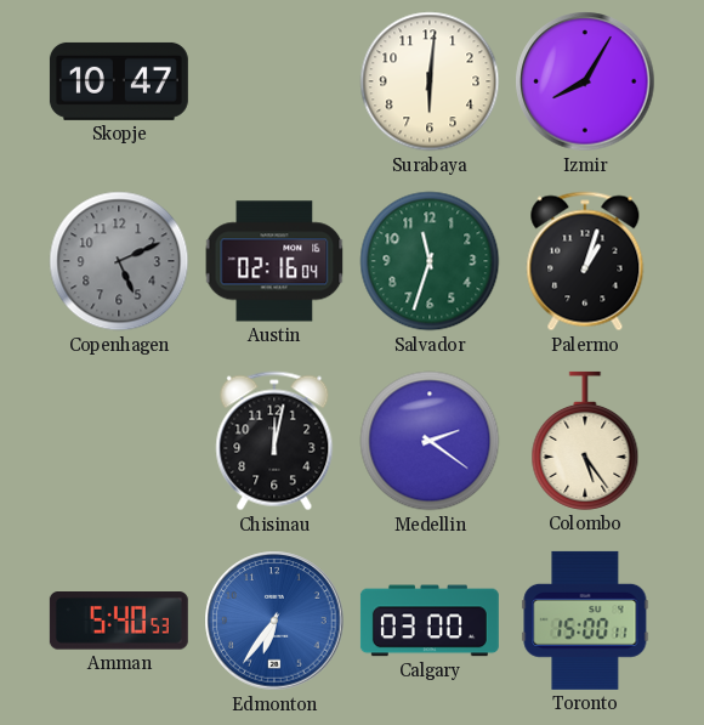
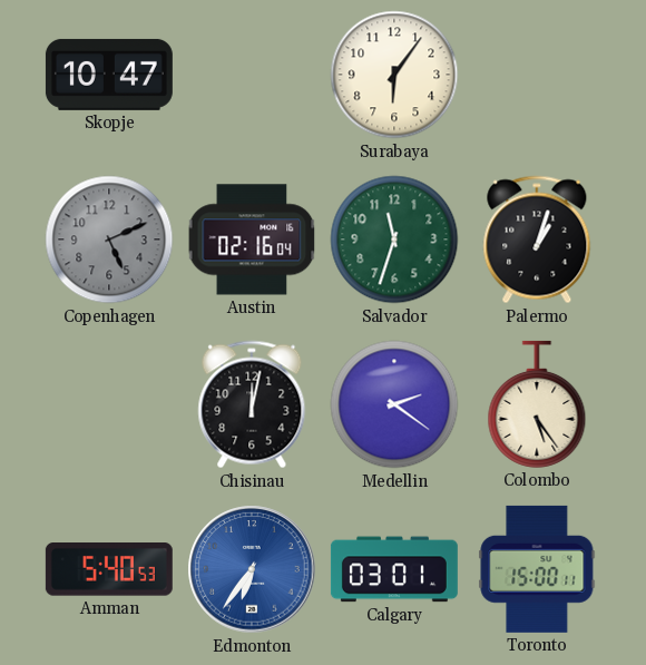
Surabaya: 6:01 -> 6:06 (394, 75)
Izmir: 8:05 -> none (585, 81)
Calgary: 03:00 -> 03:01 (394, 569)
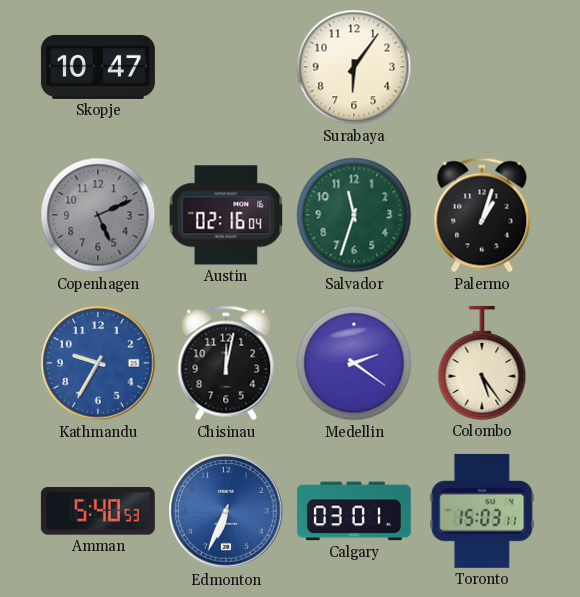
Kathmandu: none -> 9:35 (98, 363)
Edmonton: 6:36 -> 6:34 (226, 511)
Toronto: 15:00 -> 15:03 (482, 511)
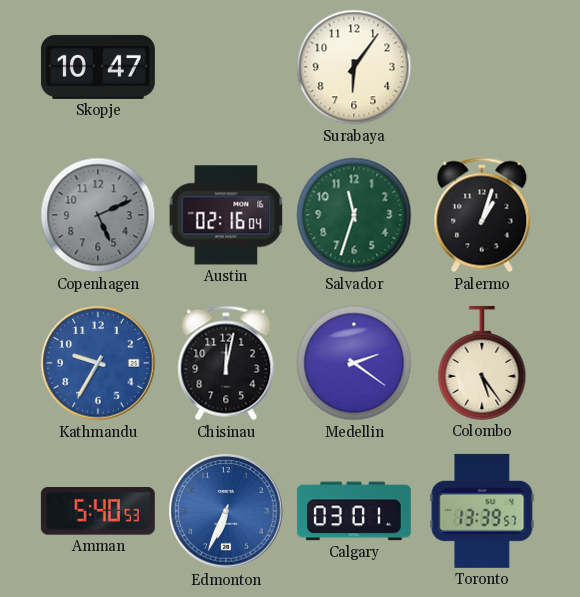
Toronto: 15:03 -> 13:39 (482, 511)
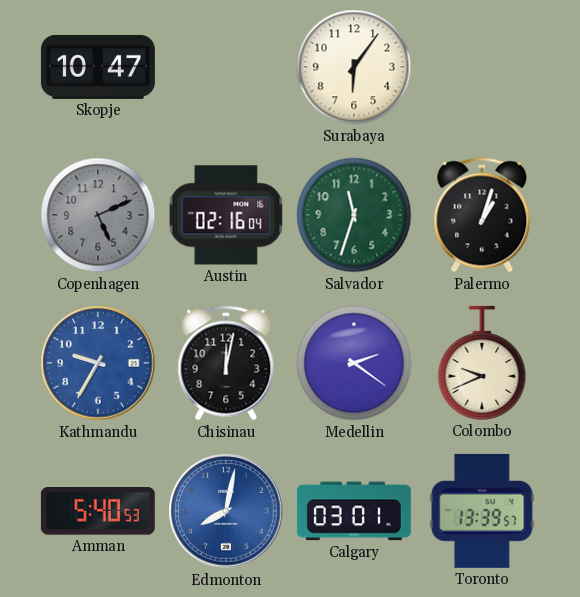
Colombo: 5:24 -> 9:41 (482, 363)
Edmonton: 6:34 -> 8:02 (226, 511)
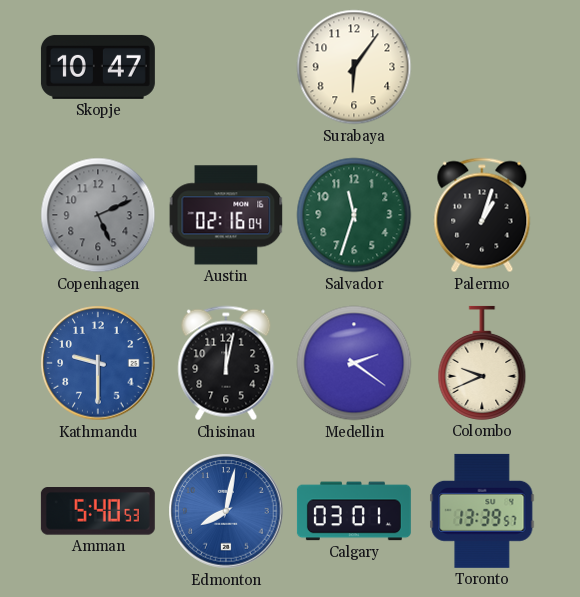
Kathmandu: 9:35 -> 9:30 (98, 363)
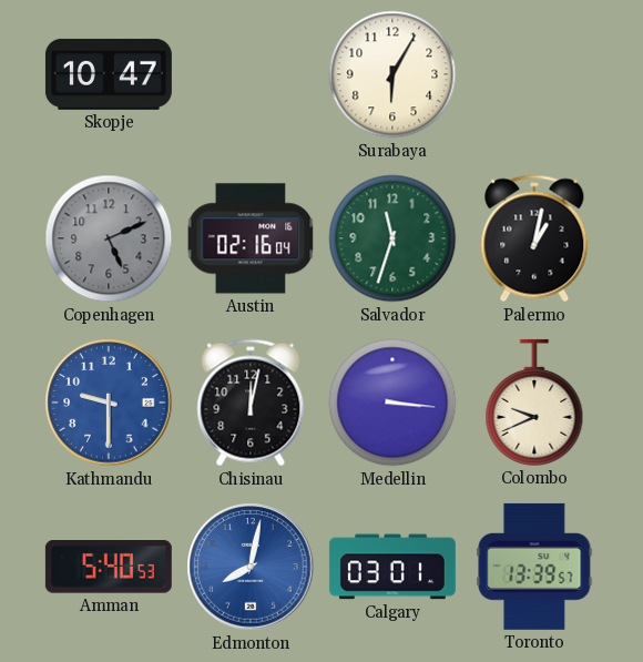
Surabaya: 6:06 -> 6:05 (392, 74)
Palermo: 1:03 -> 1:02 (534, 238)
Medellin: 2:21 -> 3:16 (392, 403)
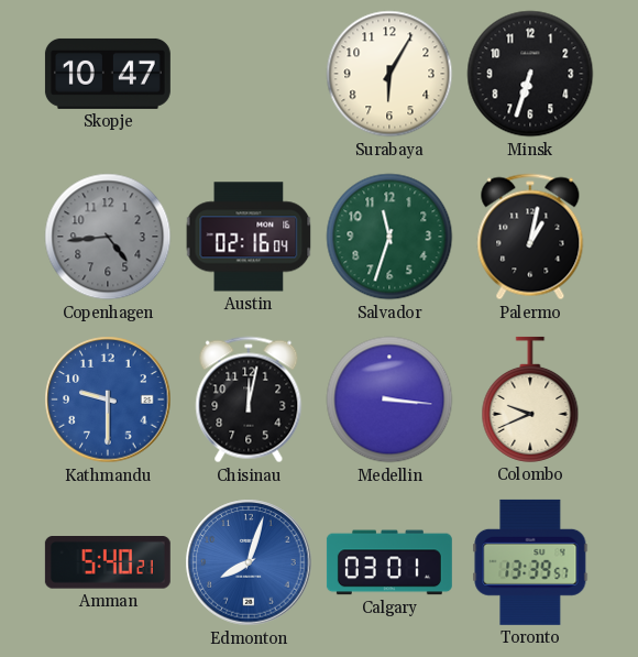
Minsk: none -> 6:33 (530, 74)
Copenhagen: 5:11 -> 4:44 (108, 237)
Amman: 5:40:53 -> 5:40:21 (108, 562)
Edmonton: 8:02 -> 8:03 (249, 562)
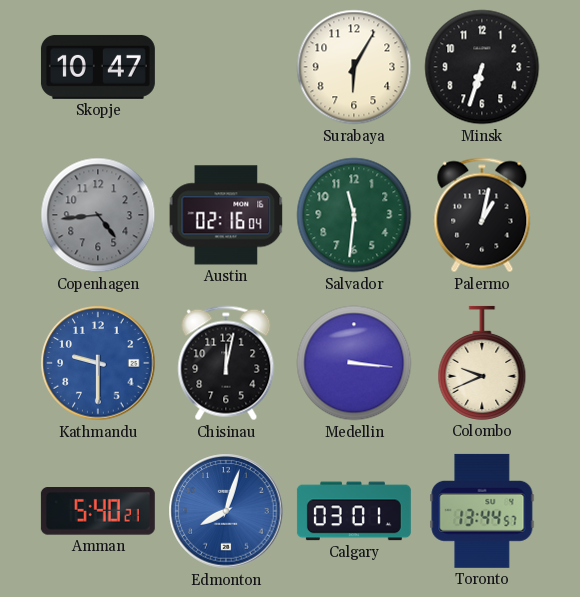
Salvador: 11:33 -> 11:31 (354, 215)
Toronto: 13:39 -> 13:44 (482, 511)
